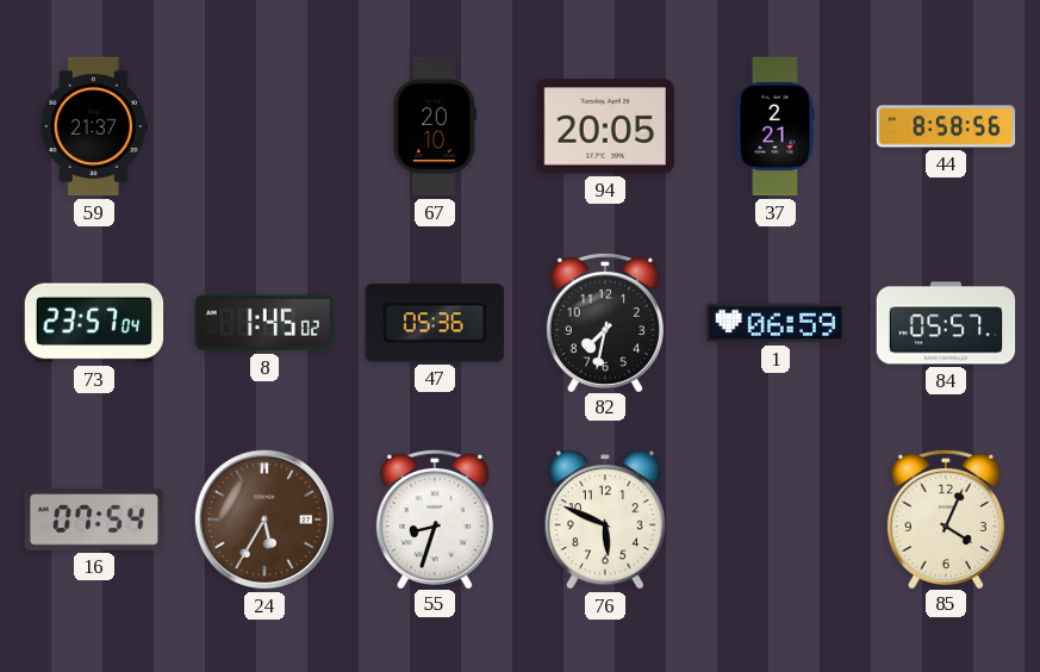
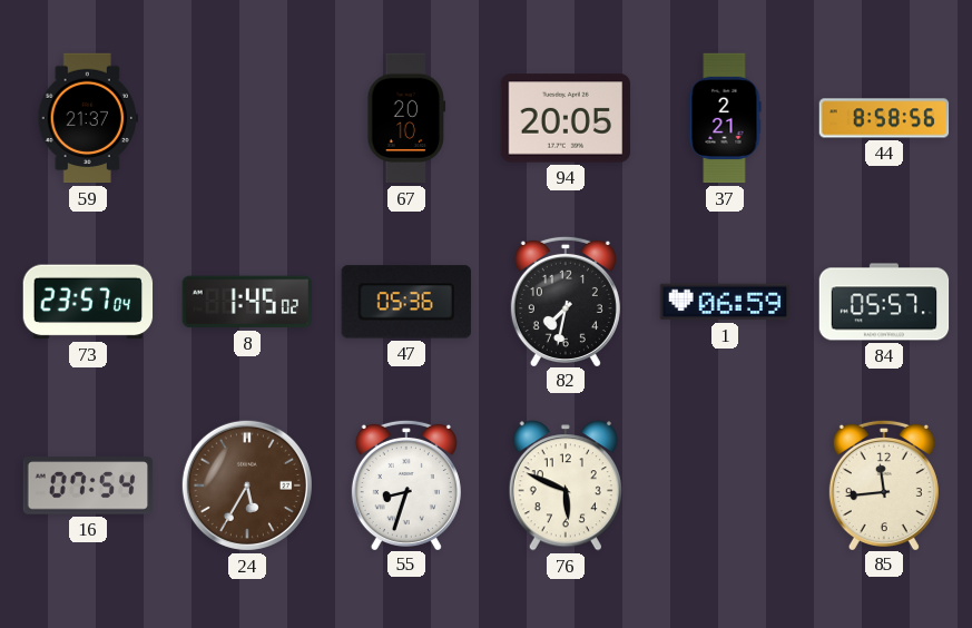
85: 4:04 -> 11:44 (884, 484)
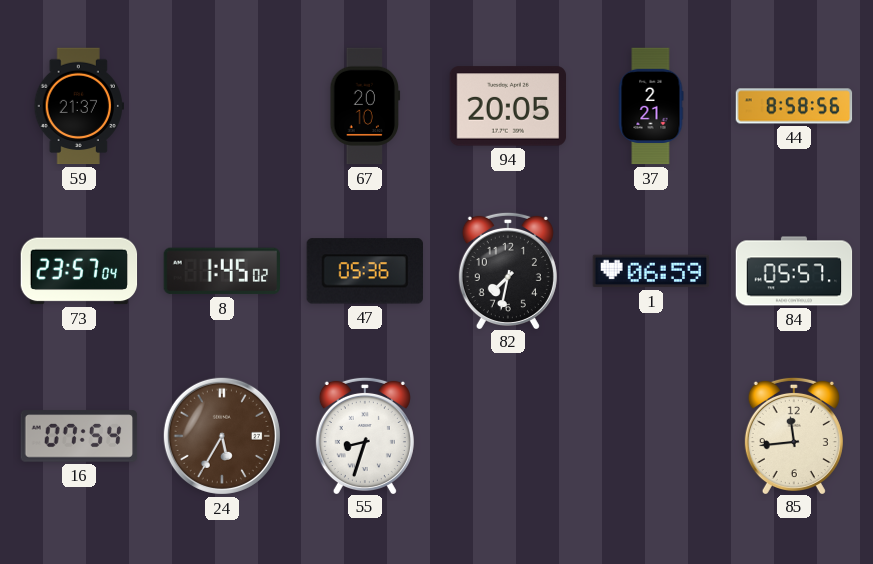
76: 5:49 -> none (566, 485)
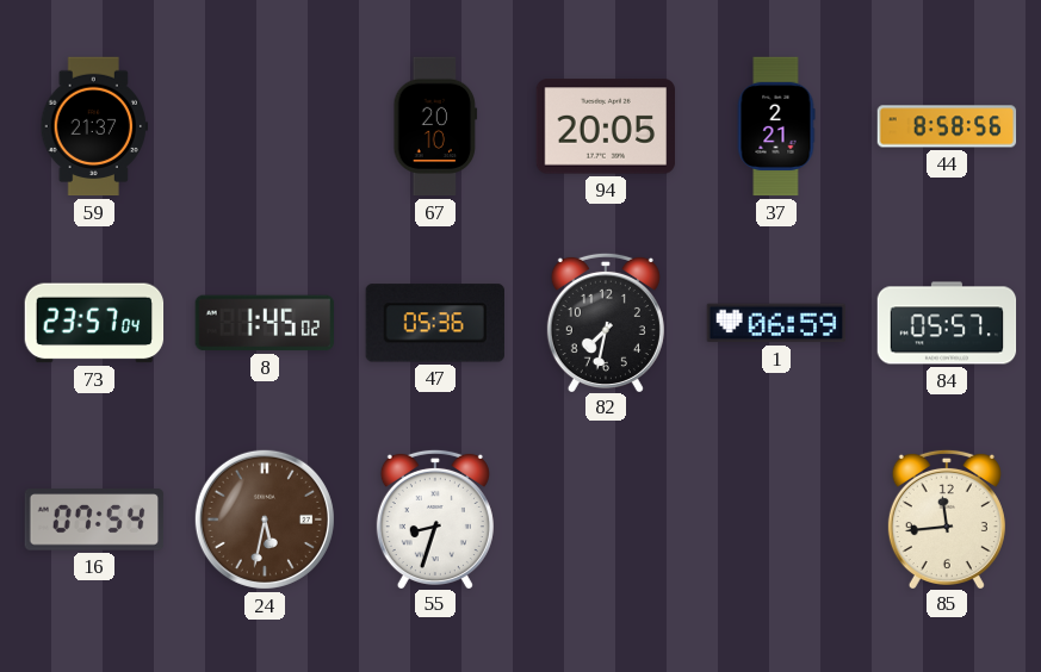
24: 5:35 -> 5:32 (265, 519)
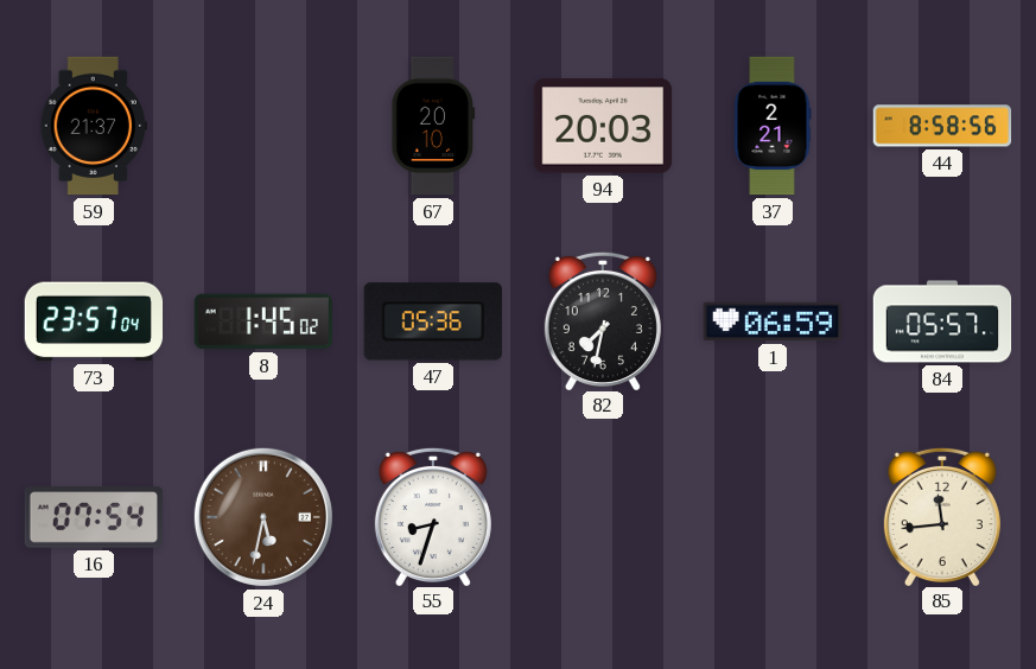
94: 20:05 -> 20:03 (603, 126)
